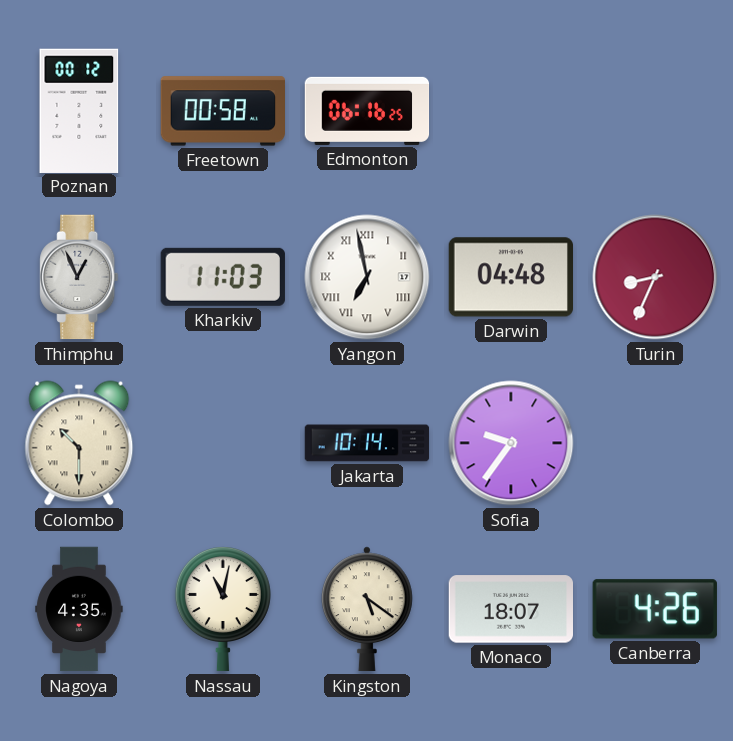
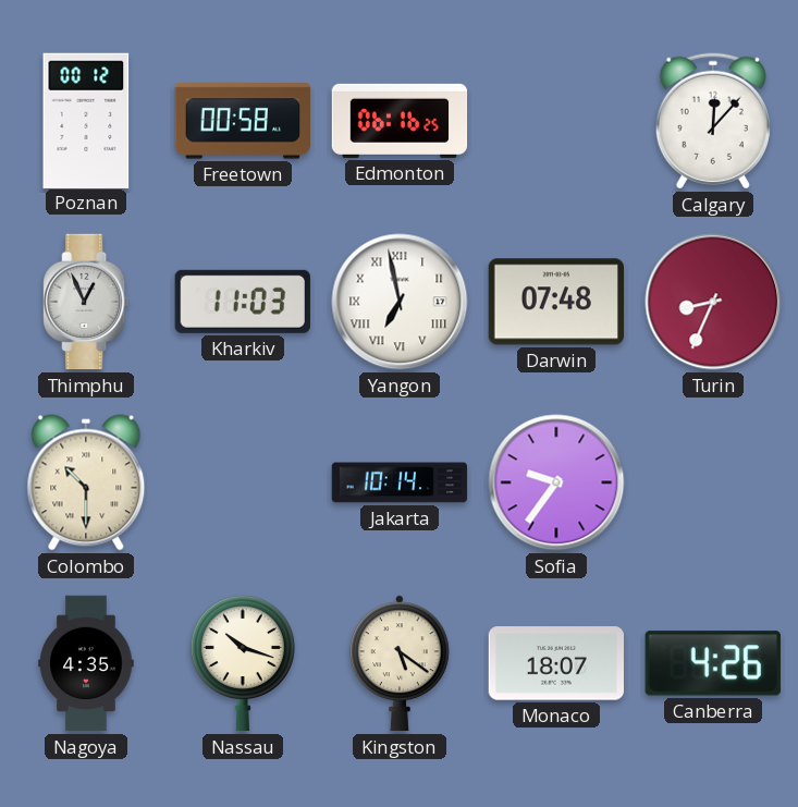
Calgary: none -> 12:07 (713, 121)
Darwin: 04:48 -> 07:48 (555, 302)
Nassau: 11:02 -> 10:18 (243, 664)
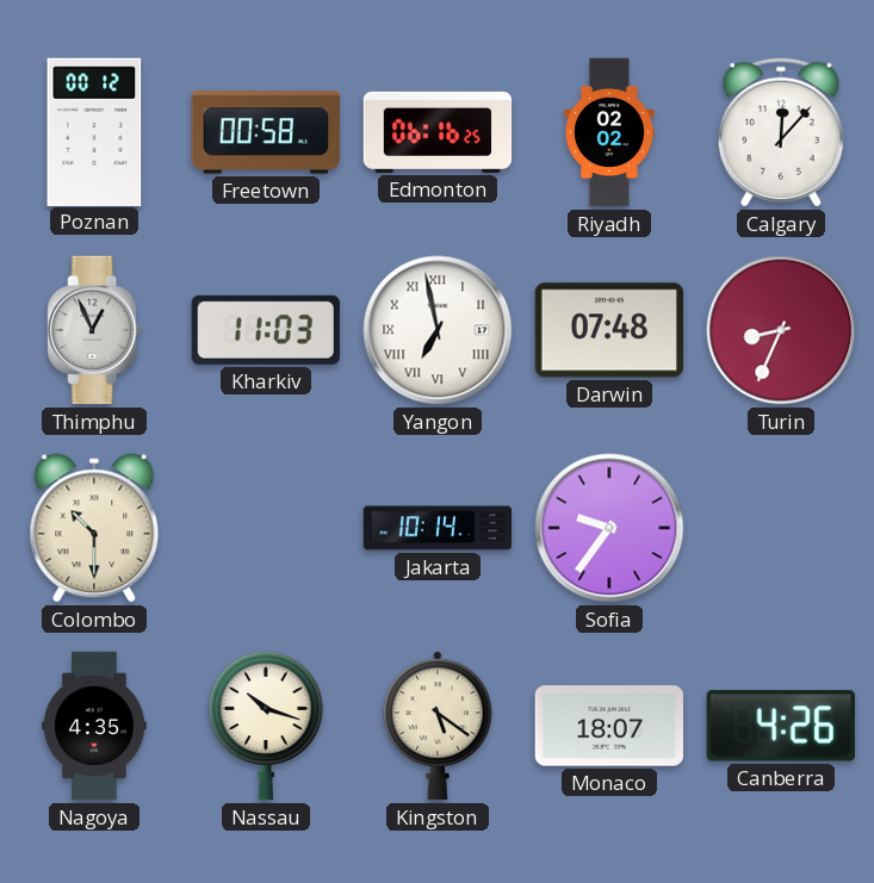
Riyadh: none -> 02:02 (609, 132)
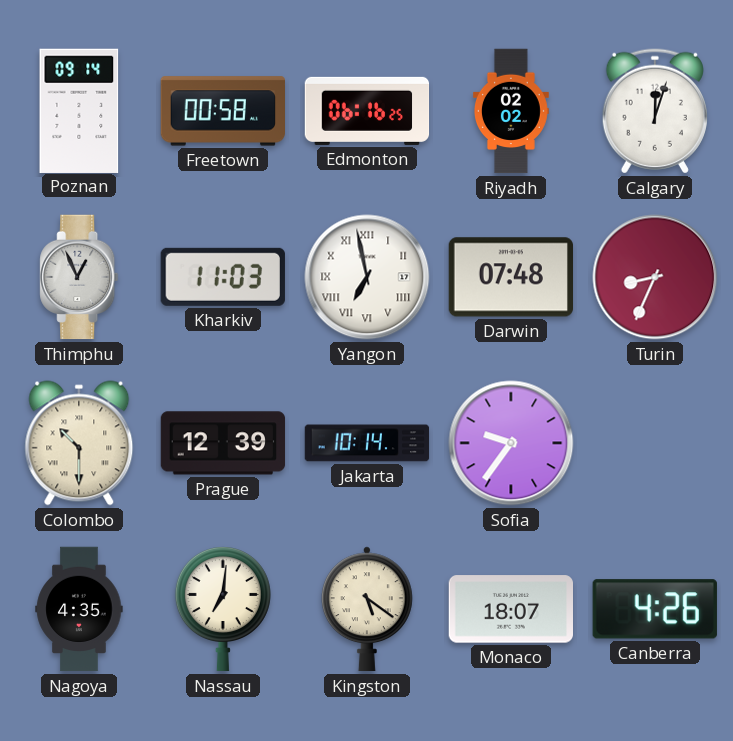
Poznan: 00:12 -> 09:14 (79, 110)
Calgary: 12:07 -> 12:03 (655, 111)
Prague: none -> 12:39 (223, 443)
Nassau: 10:18 -> 7:01 (223, 610)
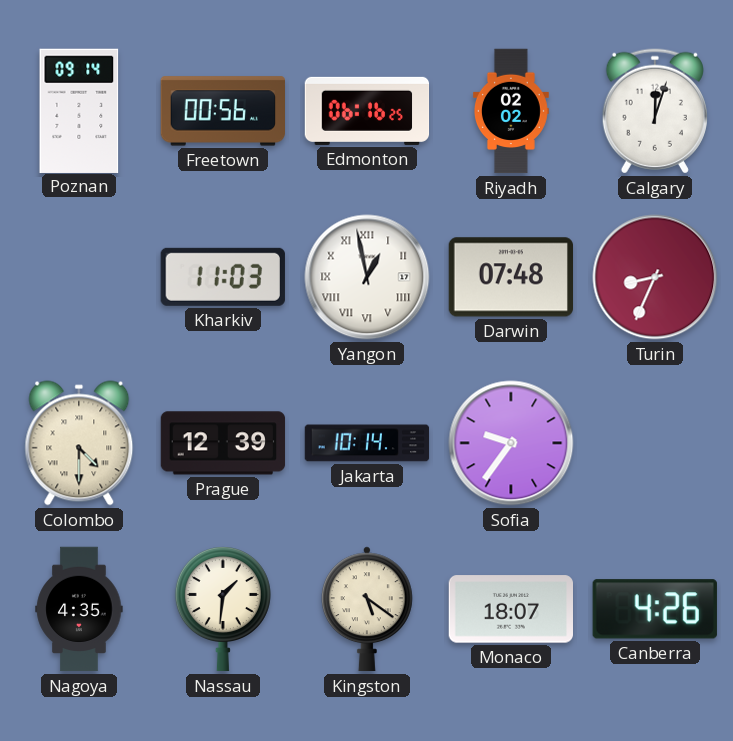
Freetown: 00:58 -> 00:56 (222, 111)
Thimphu: 12:56 -> none (79, 277)
Yangon: 6:58 -> 12:58 (367, 277)
Colombo: 10:30 -> 4:30 (79, 443)
Nassau: 7:01 -> 1:31 (223, 610)
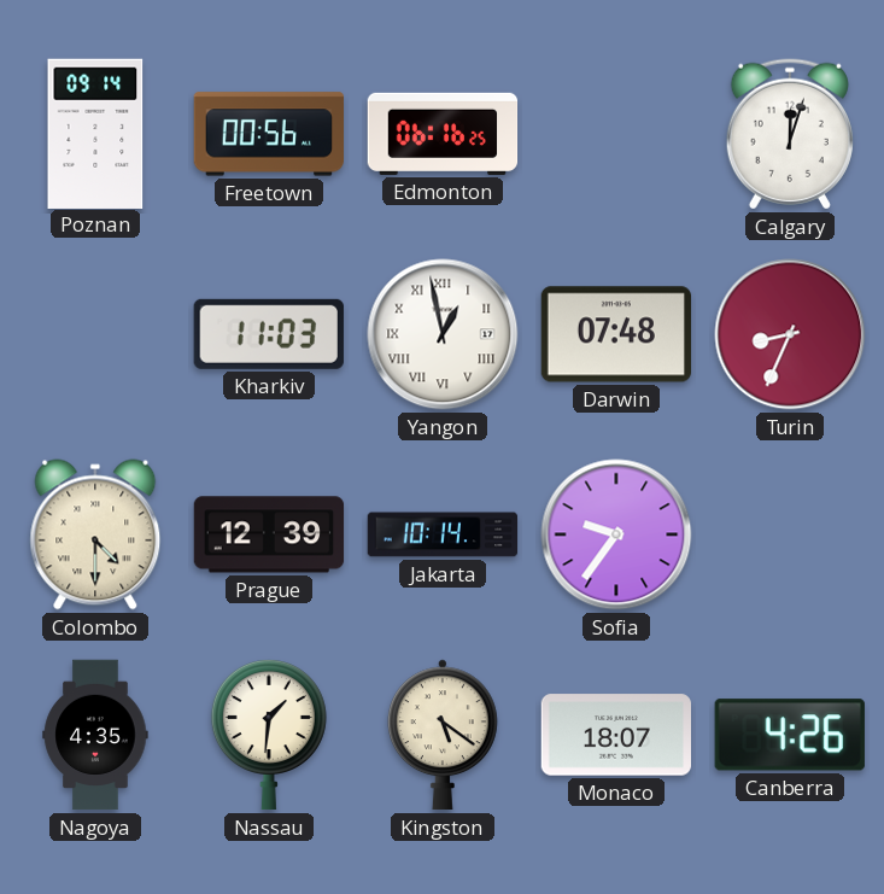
Riyadh: 02:02 -> none (511, 111)
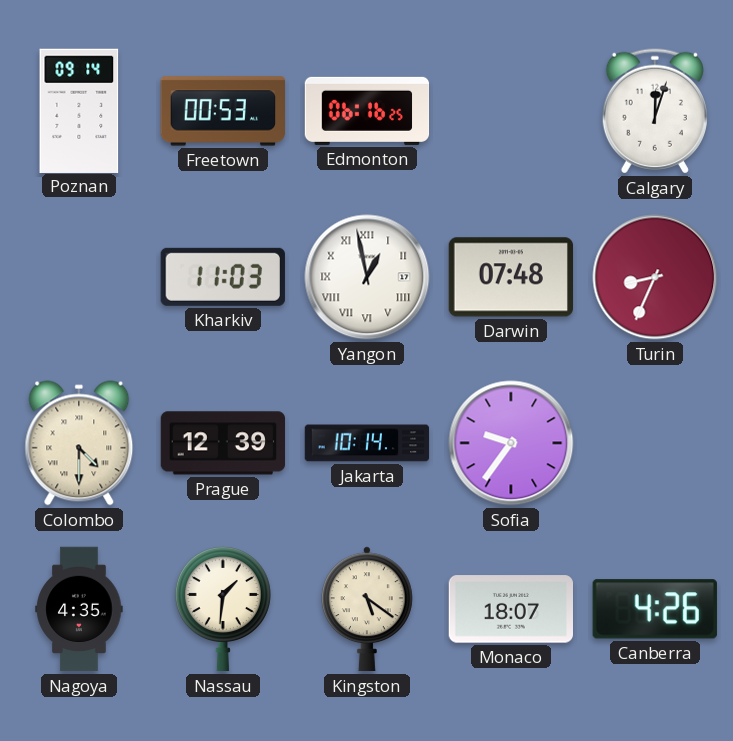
Freetown: 00:56 -> 00:53 (222, 111)
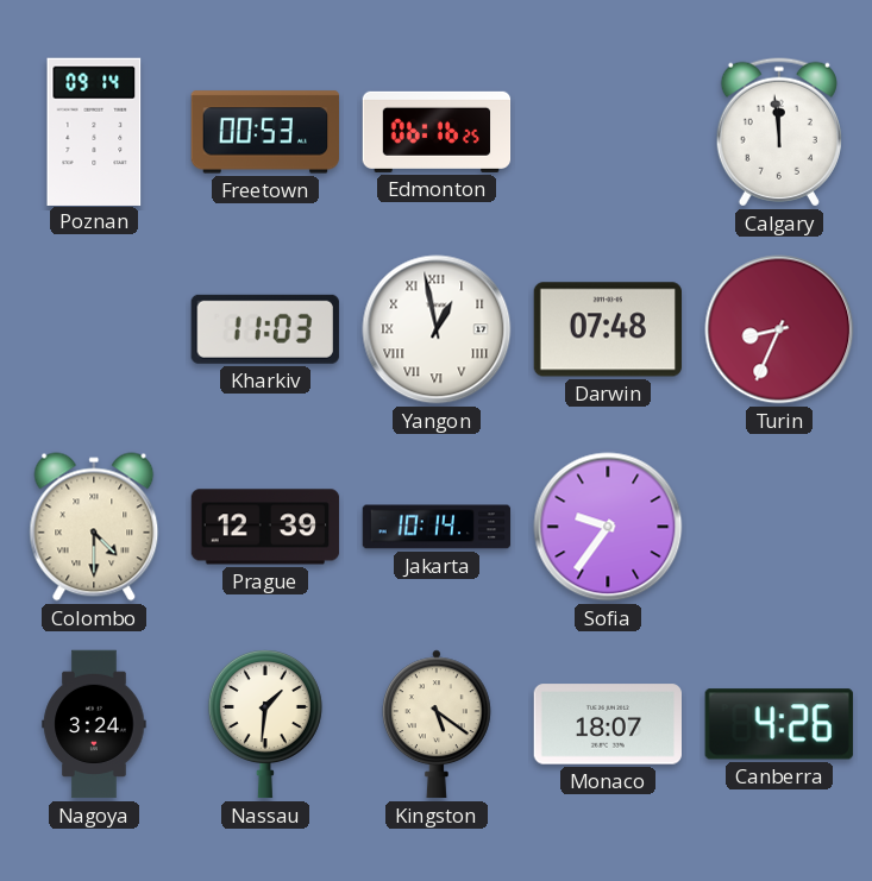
Calgary: 12:03 -> 11:59 (779, 132)
Nagoya: 4:35 -> 3:24 (94, 724)
